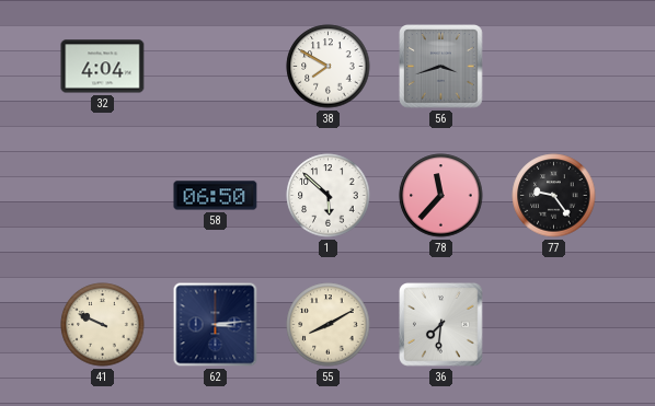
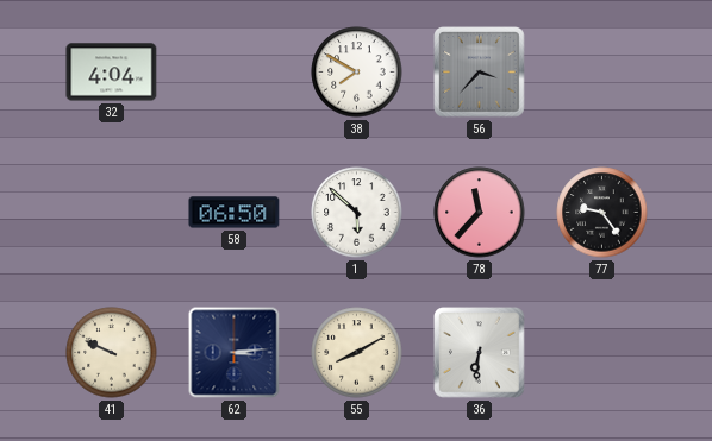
56: 3:42 -> 3:37 (480, 73)
36: 7:31 -> 6:31 (480, 353)
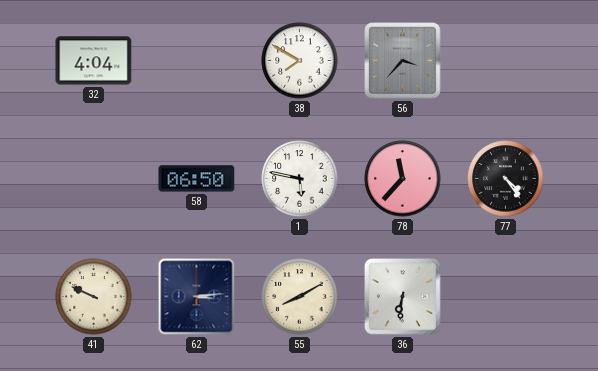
1: 5:52 -> 5:47 (300, 179)
77: 9:24 -> 4:24 (506, 179)
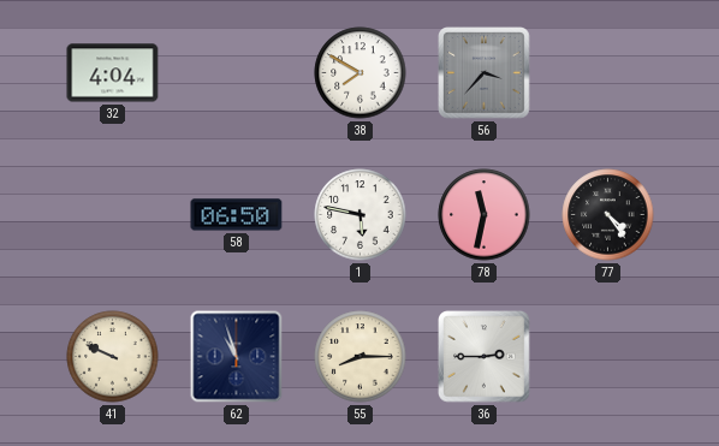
78: 11:37 -> 11:32 (485, 215)
62: 3:14 -> 10:57 (237, 357)
55: 8:10 -> 8:15 (361, 357)
36: 6:31 -> 2:45 (485, 357)
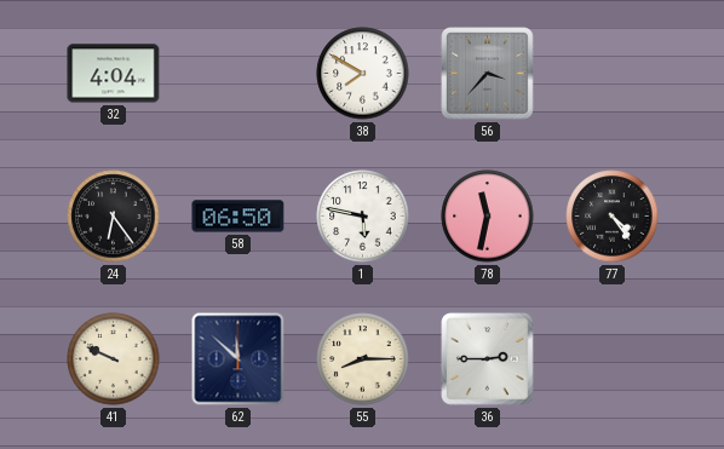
24: none -> 6:24 (114, 217)
62: 10:57 -> 11:52 (239, 359)
